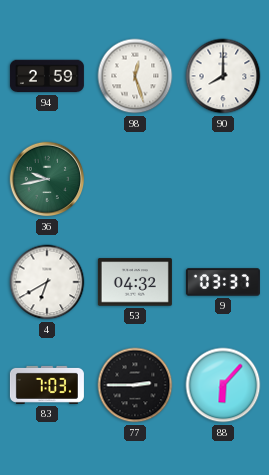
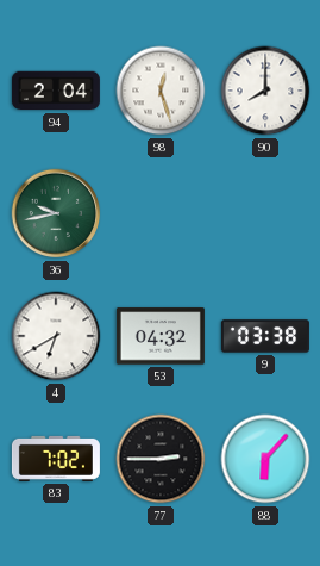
94: 2:59 -> 2:04 (56, 91)
9: 03:37 -> 03:38 (265, 336)
83: 7:03 -> 7:02 (56, 459)
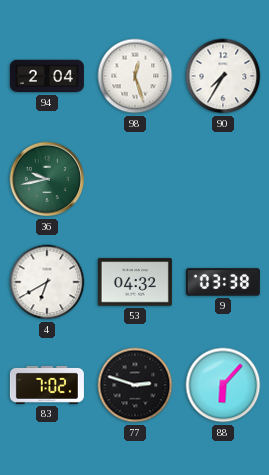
90: 8:00 -> 7:35 (223, 76)
77: 2:45 -> 2:48 (135, 385)
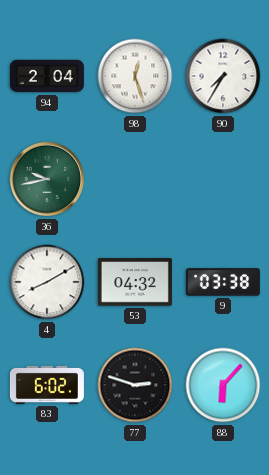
4: 6:40 -> 8:10 (47, 282)
83: 7:02 -> 6:02 (47, 385)
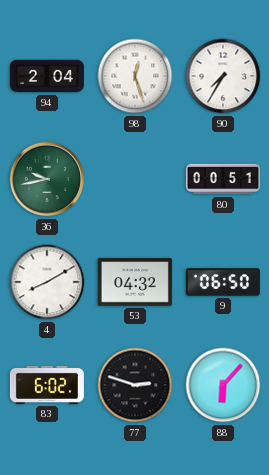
80: none -> 00:51 (223, 179)
9: 03:38 -> 06:50 (223, 282)
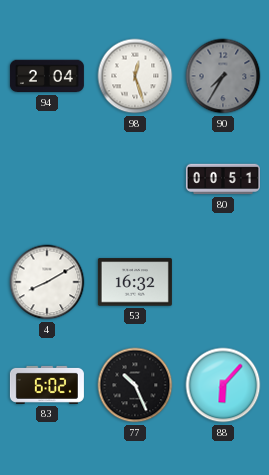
90 dial: white -> grey (223, 76)
36: 9:43 -> none (47, 179)
53: 04:32 -> 16:32 (135, 282)
9: 06:50 -> none (223, 282)
77: 2:48 -> 10:26 (135, 385)
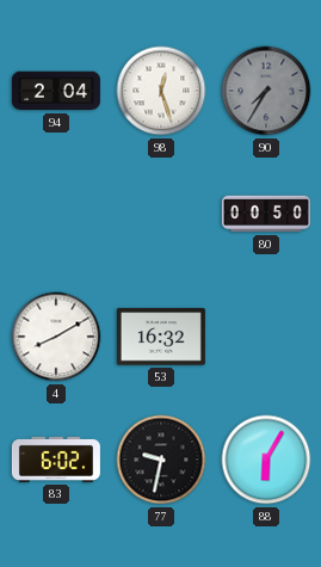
80: 00:51 -> 00:50 (266, 214)
77: 10:26 -> 9:32 (161, 460)
88: 6:07 -> 6:05 (266, 460)
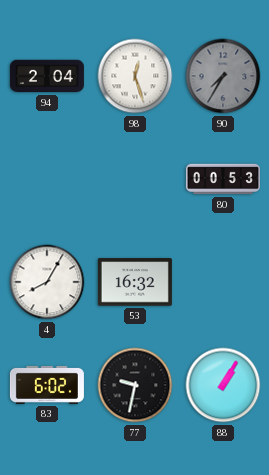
80: 00:50 -> 00:53 (223, 179)
4: 8:10 -> 8:05 (47, 282)
88: 6:05 -> 1:05 (223, 385)
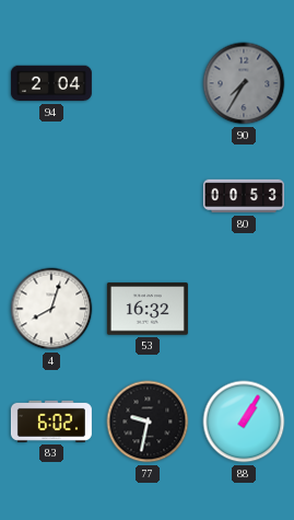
98: 12:27 -> none (135, 76)
4: 8:05 -> 8:03 (51, 309)
